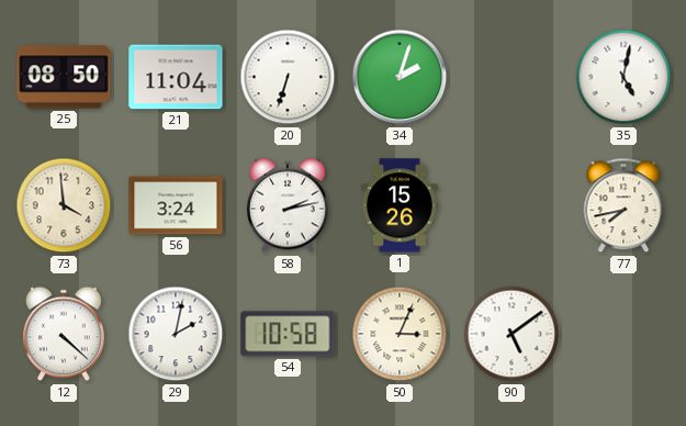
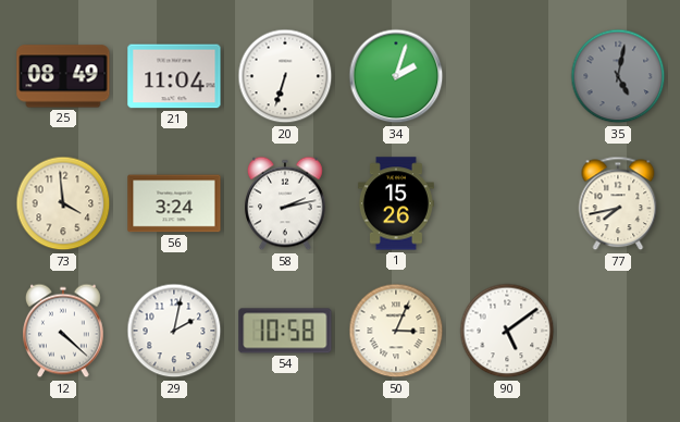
25: 08:50 -> 08:49 (63, 76)
35 dial: white -> grey (618, 76)
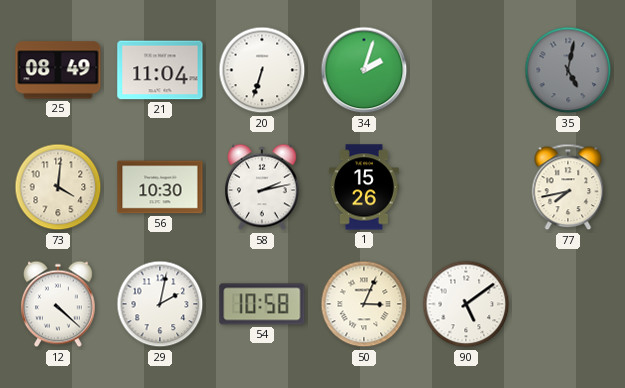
73: 3:59 -> 4:01 (58, 187)
56: 3:24 -> 10:30 (160, 187)
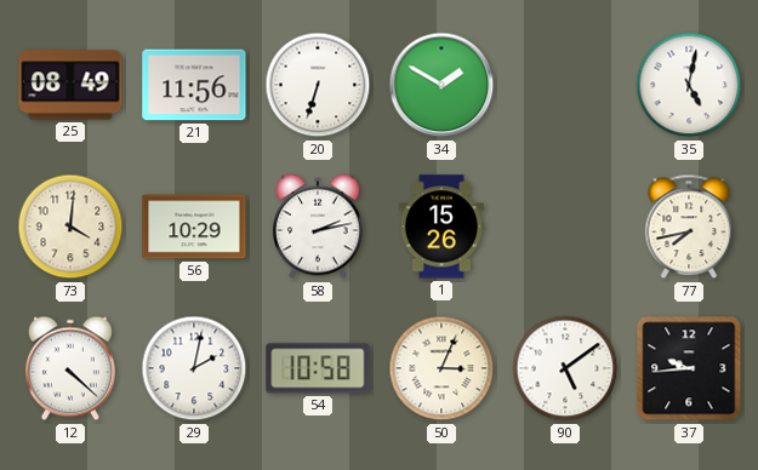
21: 11:04 -> 11:56 (194, 85)
34: 2:03 -> 1:50 (441, 85)
35 dial: grey -> white (689, 85)
56: 10:30 -> 10:29 (194, 227)
37: none -> 9:44 (689, 368)
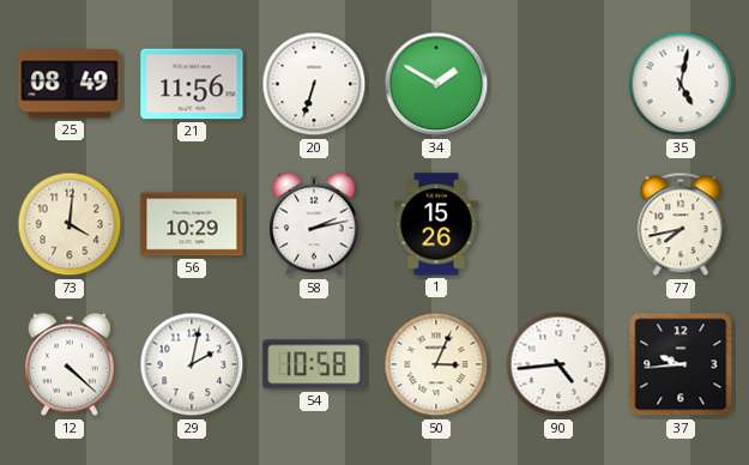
90: 5:09 -> 4:44 (558, 364)
